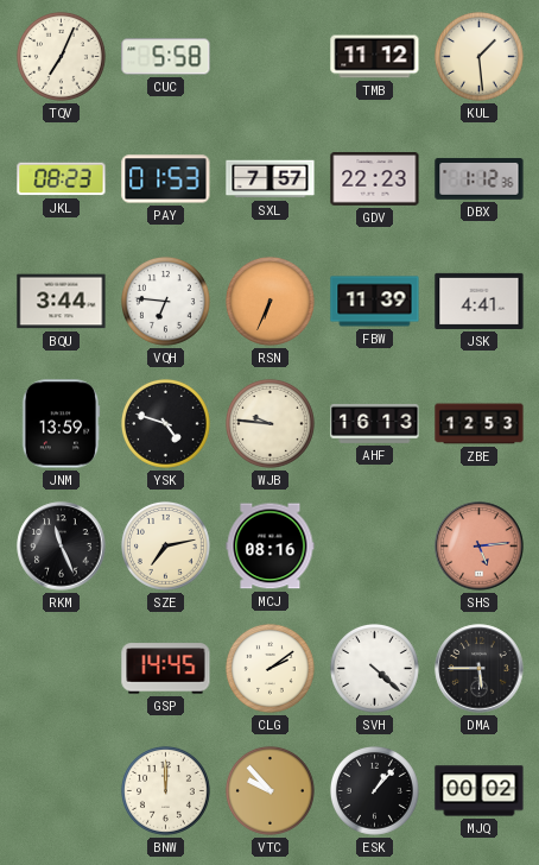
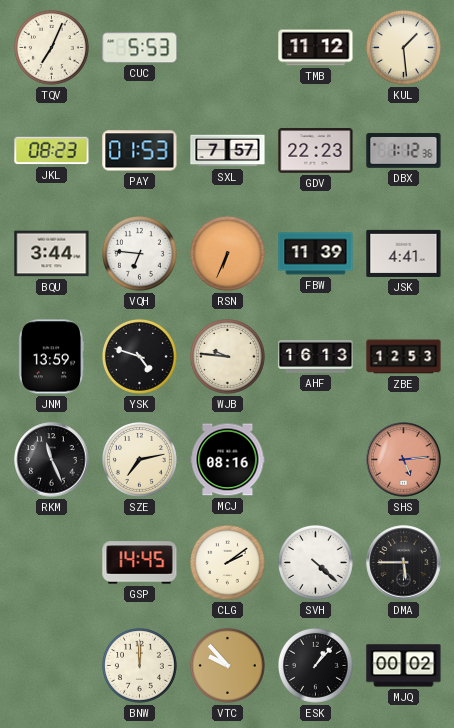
CUC: 5:58 -> 5:53 (140, 48)
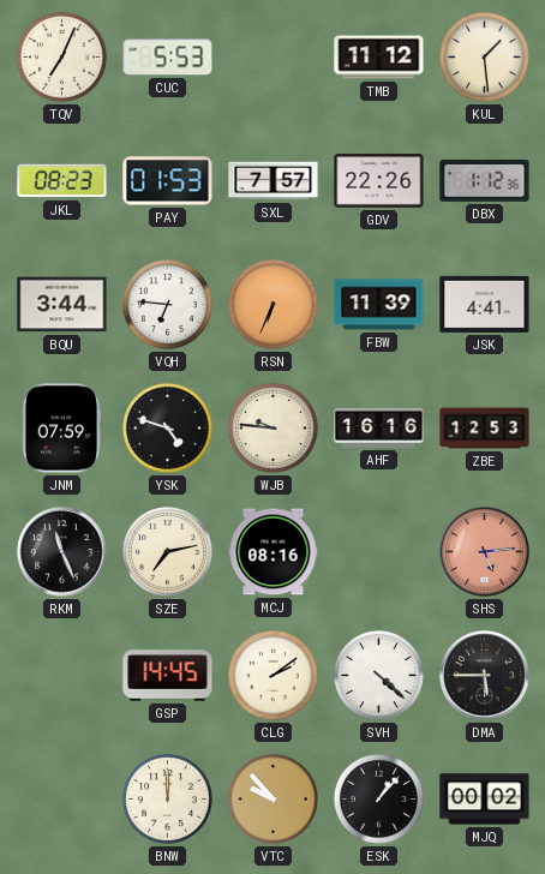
GDV: 22:23 -> 22:26 (379, 181)
JNM: 13:59 -> 07:59 (61, 429)
AHF: 16:13 -> 16:16 (379, 427)
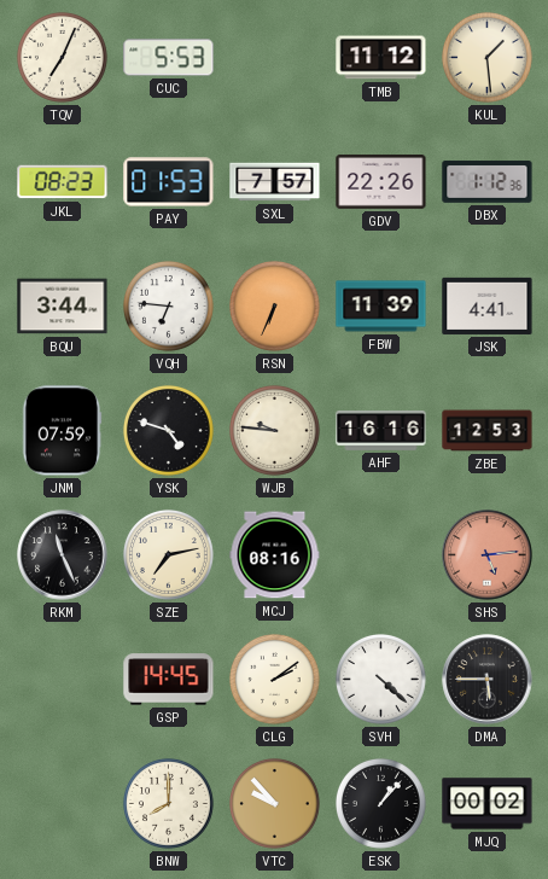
BNW: 12:00 -> 8:00 (168, 803)
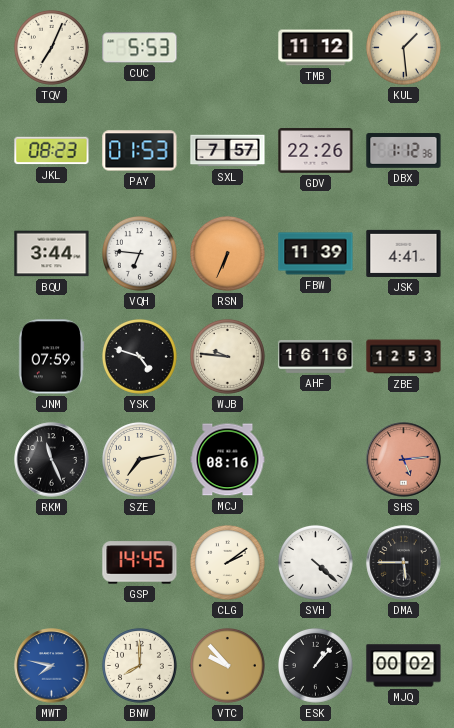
MWT: none -> 7:47 (52, 666)
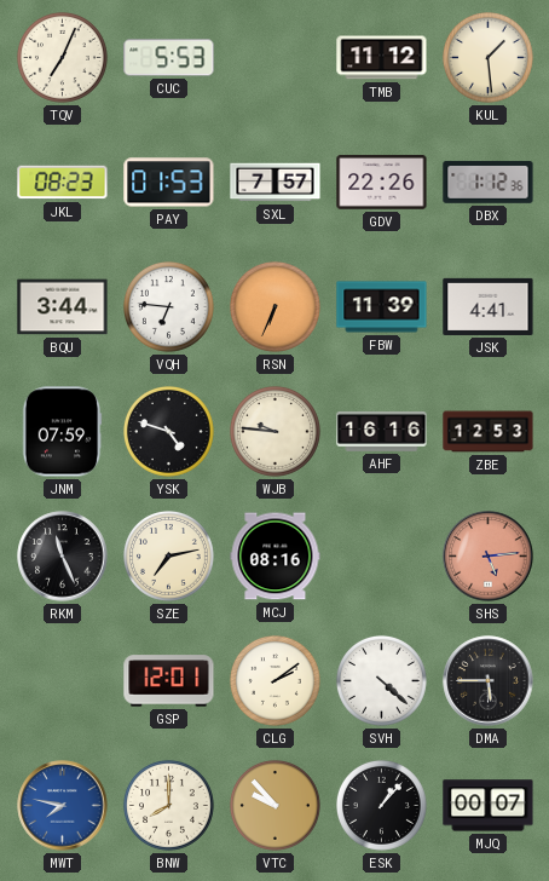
GSP: 14:45 -> 12:01 (169, 681)
MJQ: 00:02 -> 00:07 (489, 806)
